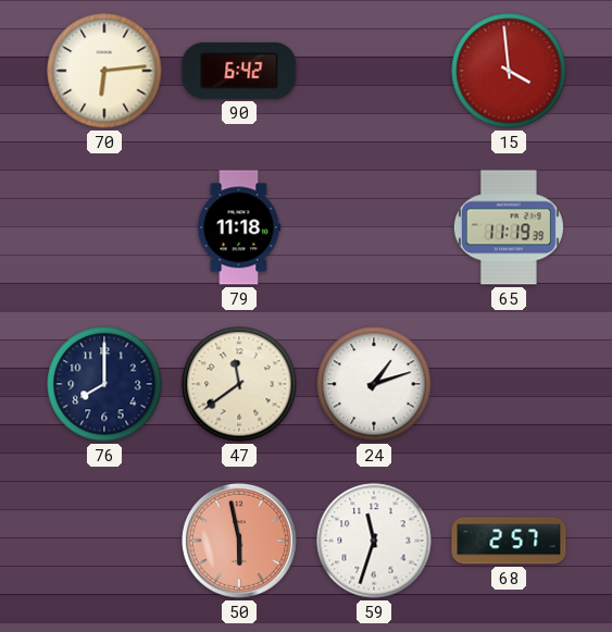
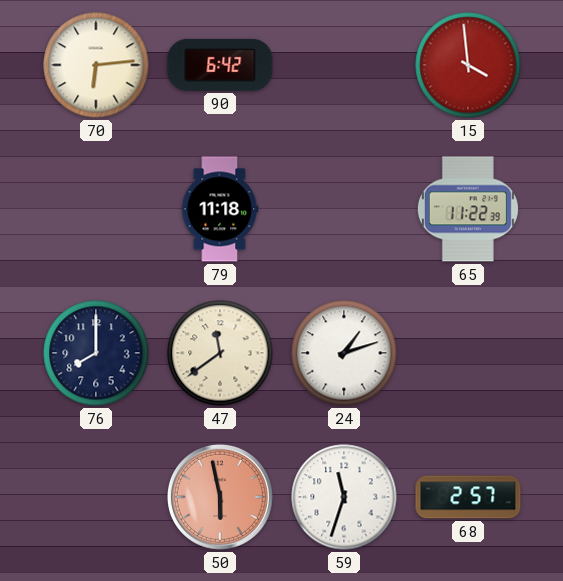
65: 11:19 -> 11:22 (468, 209)
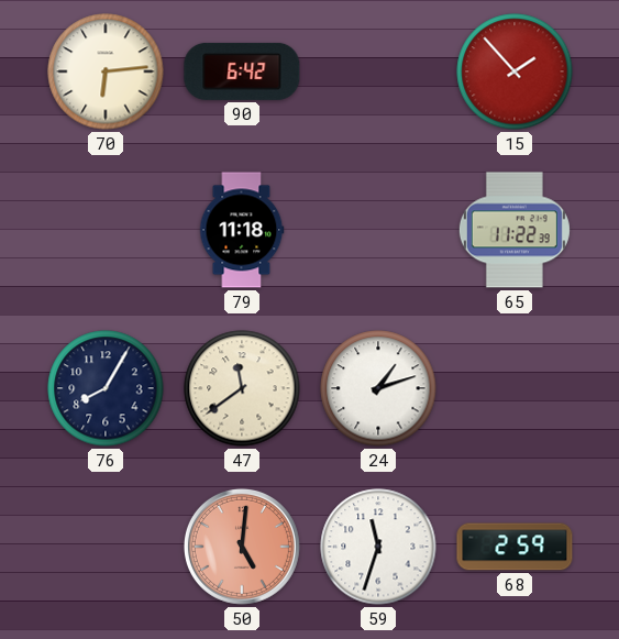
15: 3:59 -> 1:53 (515, 71)
76: 8:00 -> 8:05 (106, 388)
50: 5:58 -> 5:01 (242, 547)
68: 2:57 -> 2:59 (515, 547)
